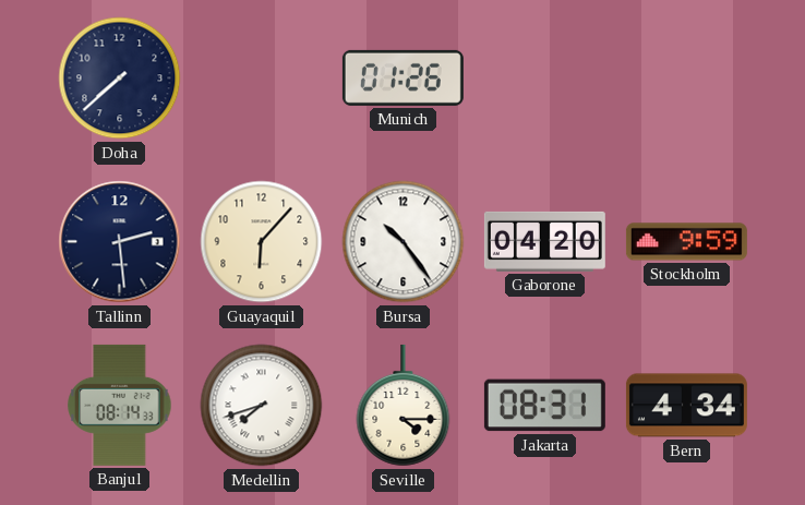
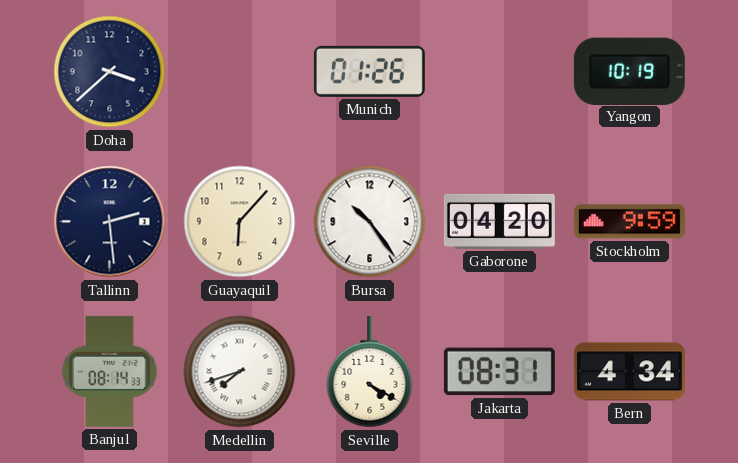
Doha: 7:38 -> 3:38 (110, 72)
Yangon: none -> 10:19 (629, 71)
Seville: 4:15 -> 4:20 (370, 372)
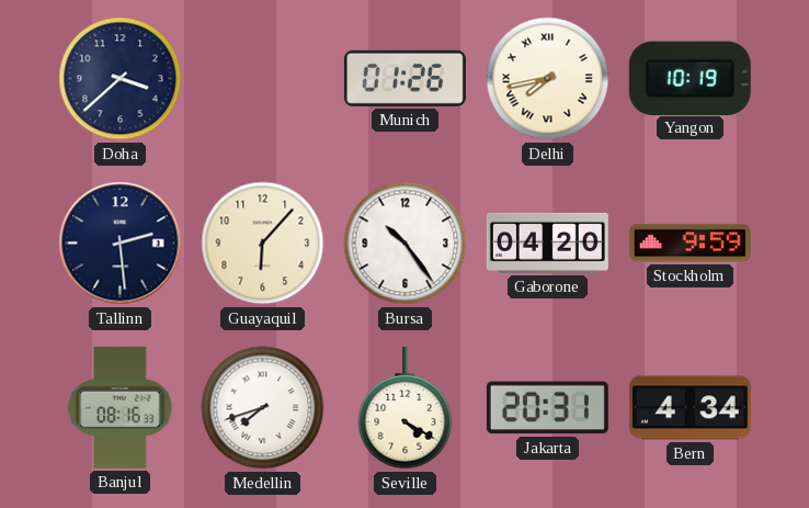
Delhi: none -> 7:43 (548, 79)
Banjul: 08:14 -> 08:16 (121, 407)
Jakarta: 08:31 -> 20:31 (547, 408)
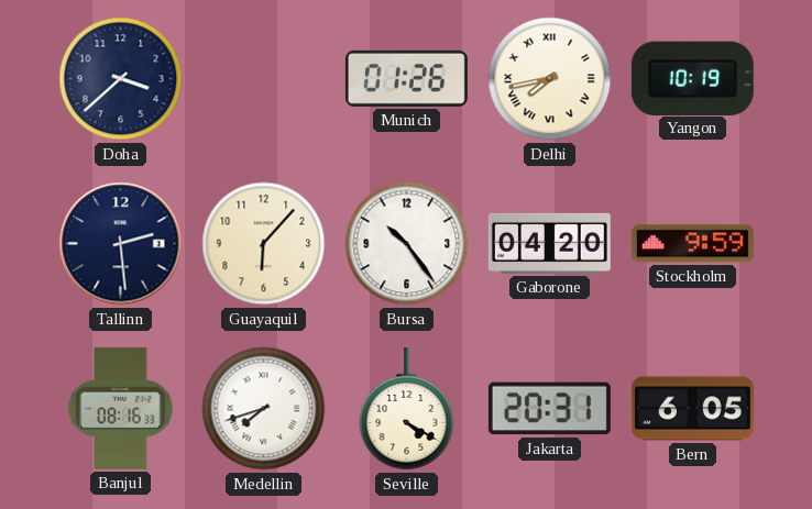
Bern: 4:34 -> 6:05 (692, 409)
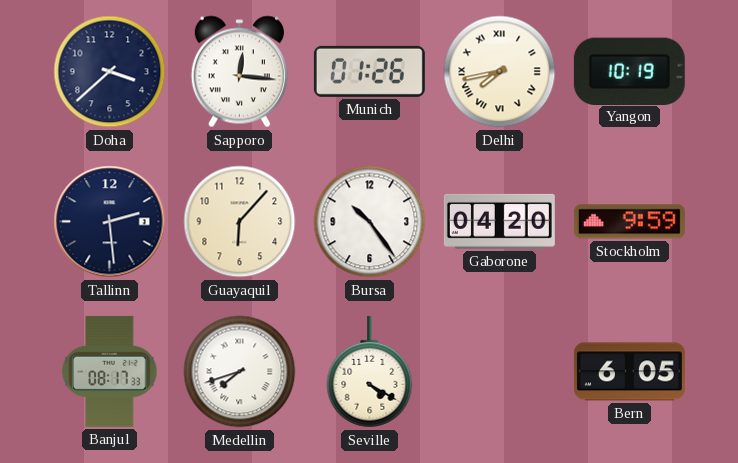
Sapporo: none -> 12:16 (239, 72)
Banjul: 08:16 -> 08:17 (110, 371)
Jakarta: 20:31 -> none (549, 409)
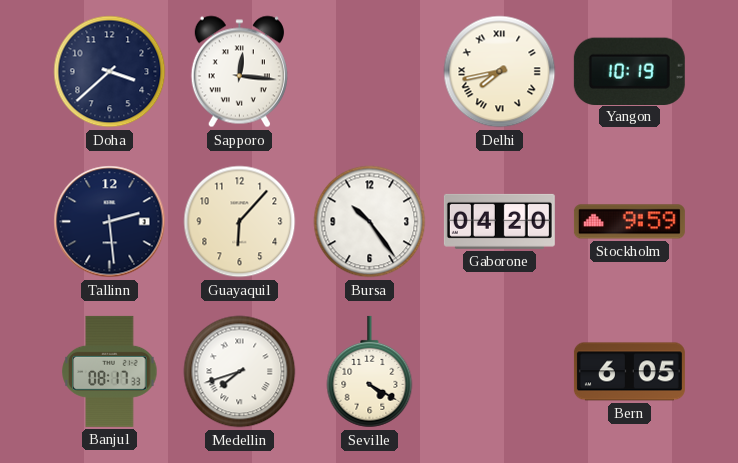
Munich: 01:26 -> none (369, 71)
